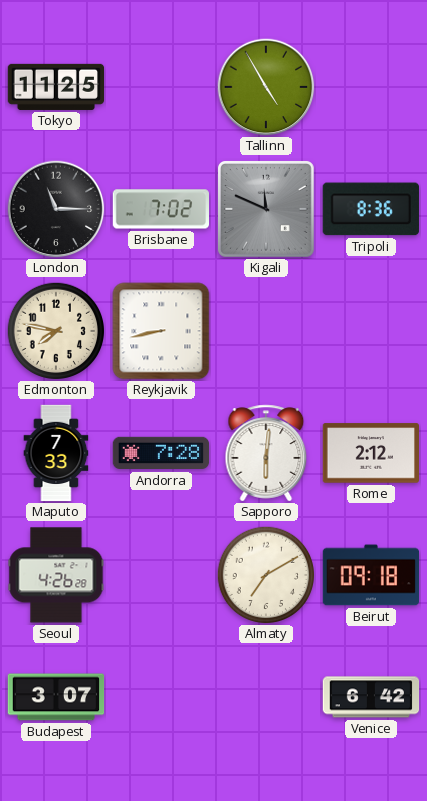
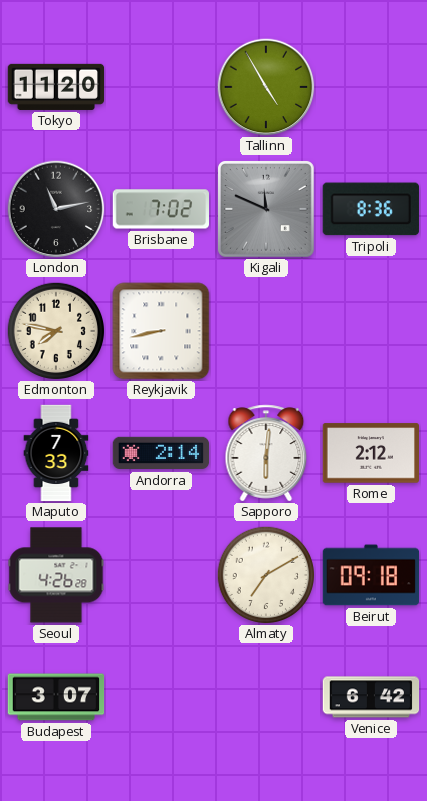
Tokyo: 11:25 -> 11:20 (56, 87)
London: 11:15 -> 11:13 (56, 209)
Andorra: 7:28 -> 2:14 (161, 453)
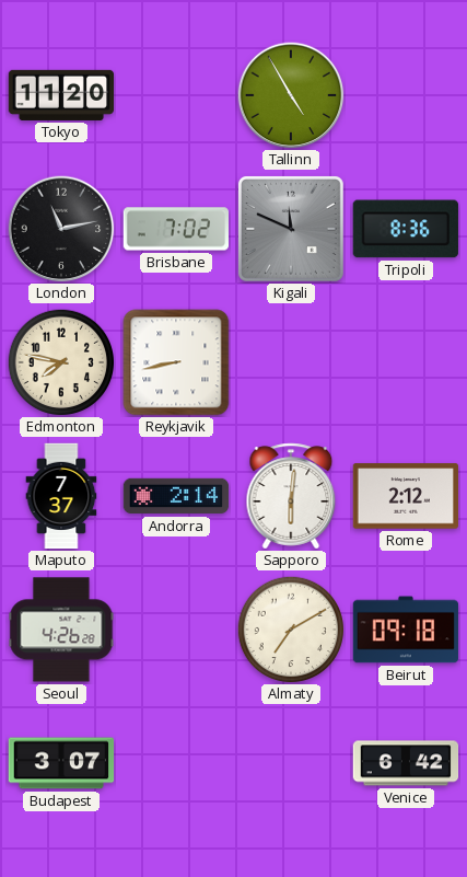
Maputo: 7:33 -> 7:37 (61, 496)
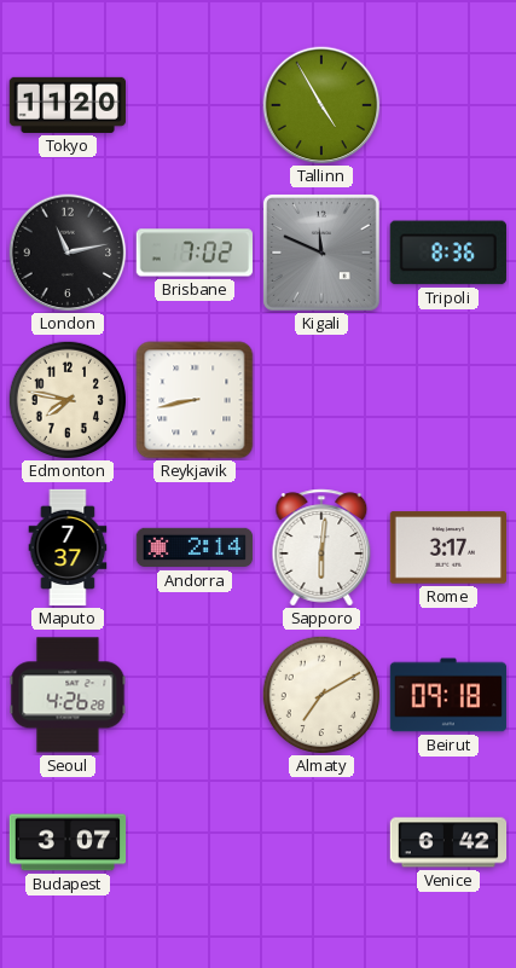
Rome: 2:12 -> 3:17 (448, 547)
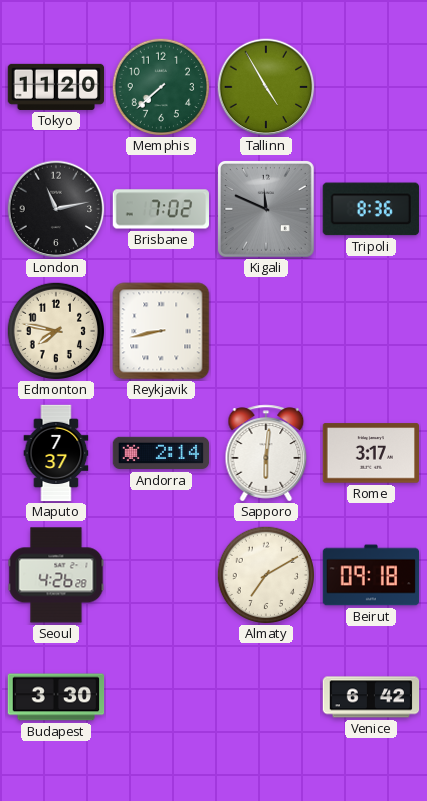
Memphis: none -> 7:38 (160, 86)
Budapest: 3:07 -> 3:30 (56, 697)
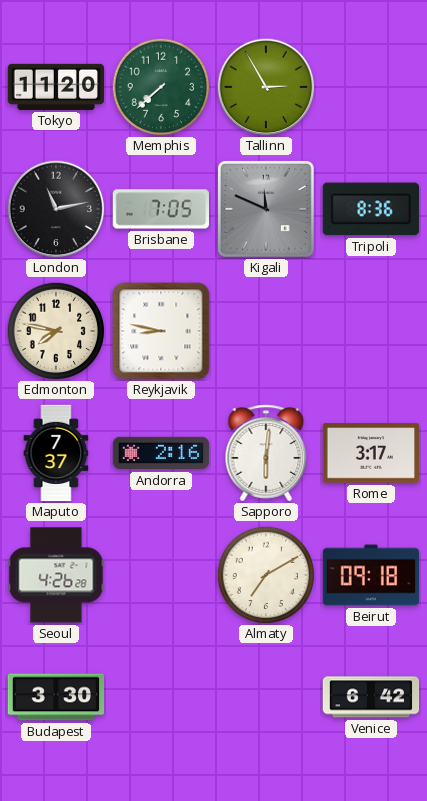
Tallinn: 4:55 -> 2:55 (266, 87)
Brisbane: 7:02 -> 7:05 (161, 209)
Reykjavik: 8:43 -> 8:47 (161, 331)
Andorra: 2:14 -> 2:16 (161, 453)
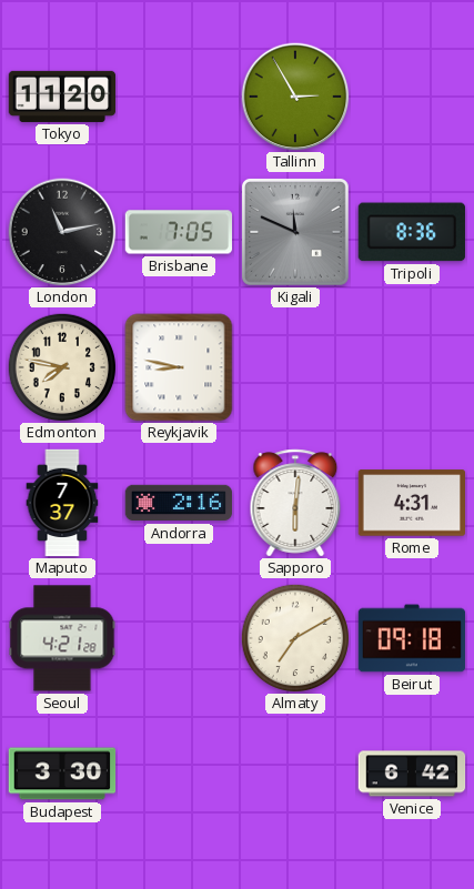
Memphis: 7:38 -> none (160, 86)
Rome: 3:17 -> 4:31 (412, 503)
Seoul: 4:26 -> 4:21 (62, 638)
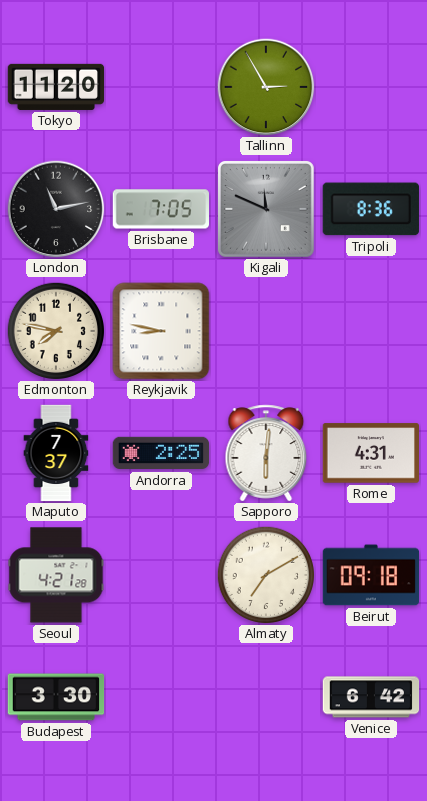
Andorra: 2:16 -> 2:25 (161, 453)
